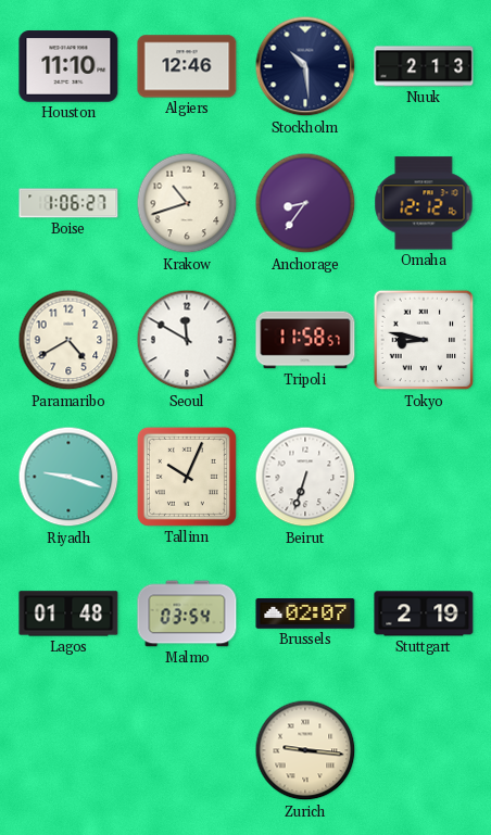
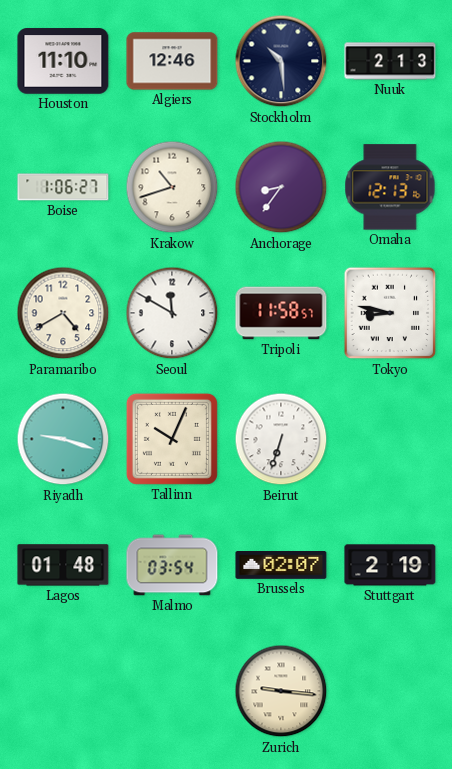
Omaha: 12:12 -> 12:13 (390, 187)
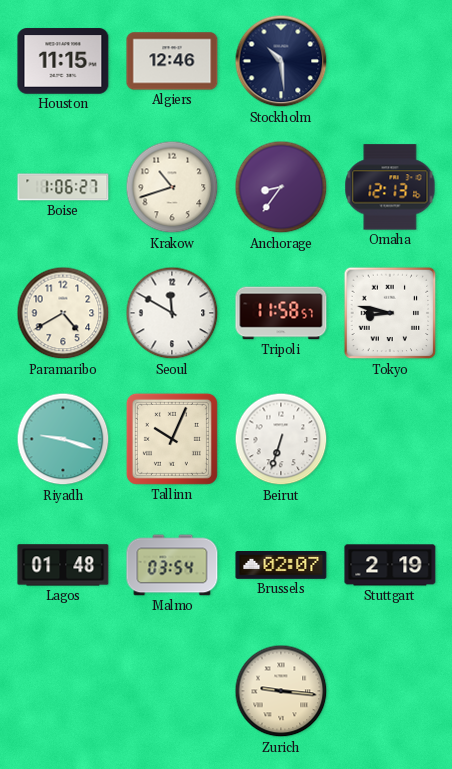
Houston: 11:10 -> 11:15 (63, 61)
Nuuk: 2:13 -> none (390, 61)
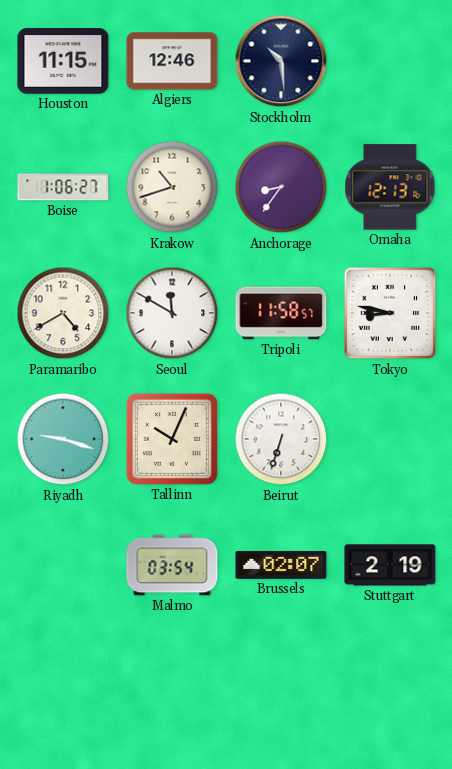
Lagos: 01:48 -> none (63, 565)
Zurich: 9:16 -> none (281, 691)
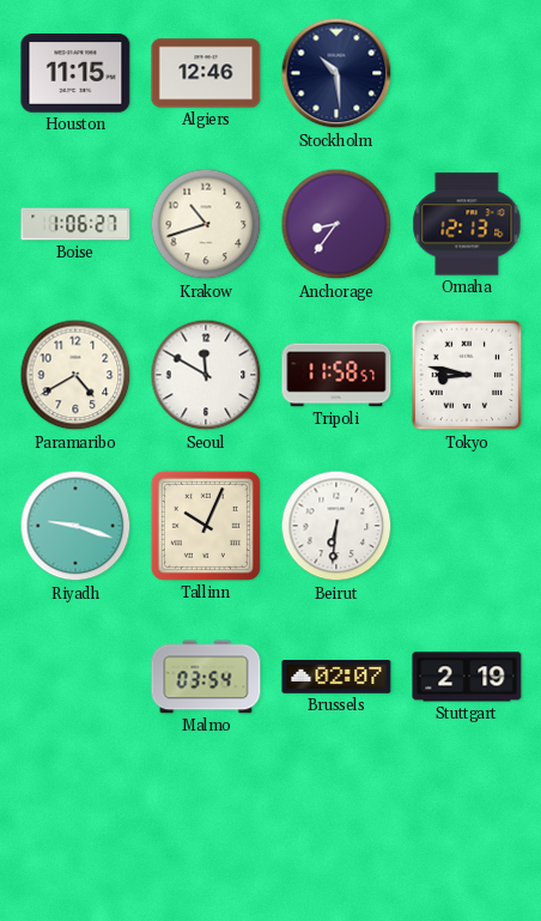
Beirut: 6:33 -> 6:31 (336, 526)
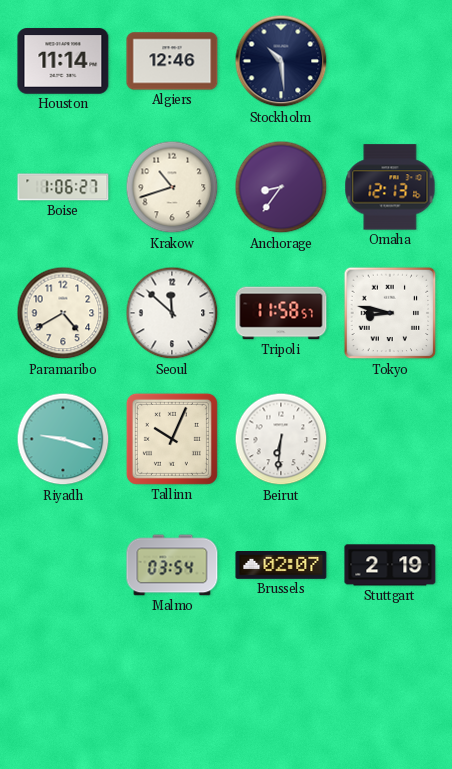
Houston: 11:15 -> 11:14 (63, 61)
Seoul: 11:50 -> 11:52 (172, 313)
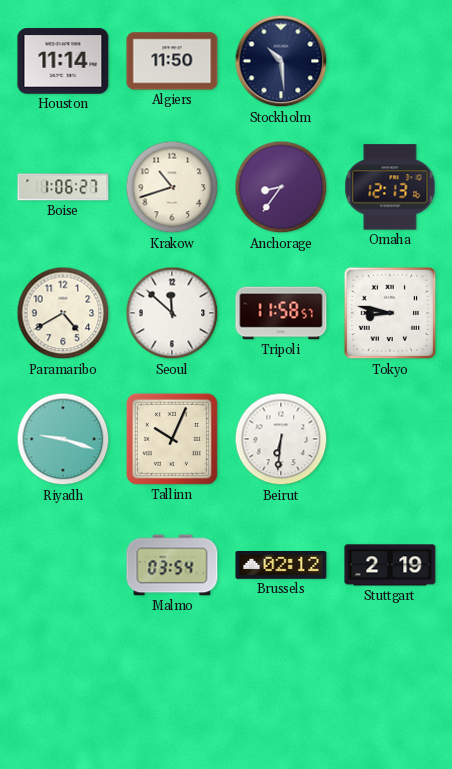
Algiers: 12:46 -> 11:50 (172, 61)
Brussels: 02:07 -> 02:12 (281, 566)
